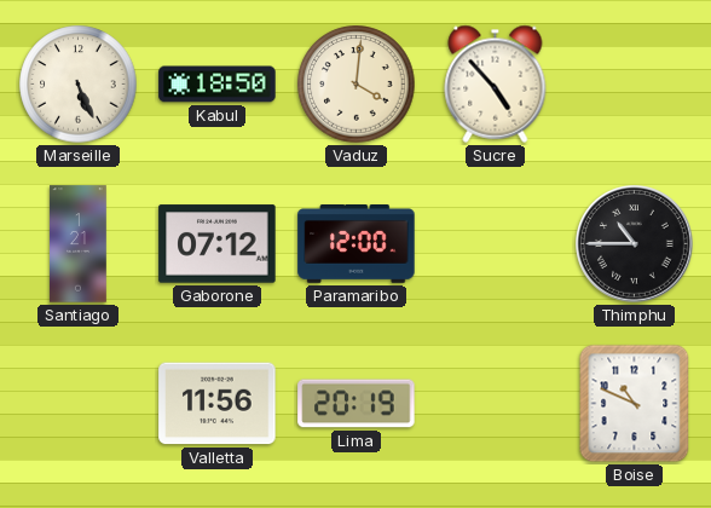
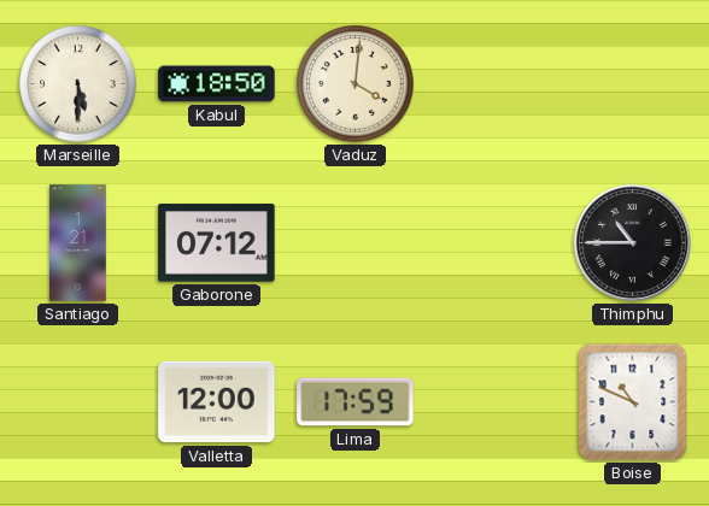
Marseille: 5:26 -> 5:30 (78, 84)
Sucre: 4:53 -> none (496, 83)
Paramaribo: 12:00 -> none (357, 244)
Valletta: 11:56 -> 12:00 (217, 402)
Lima: 20:19 -> 17:59 (356, 402)
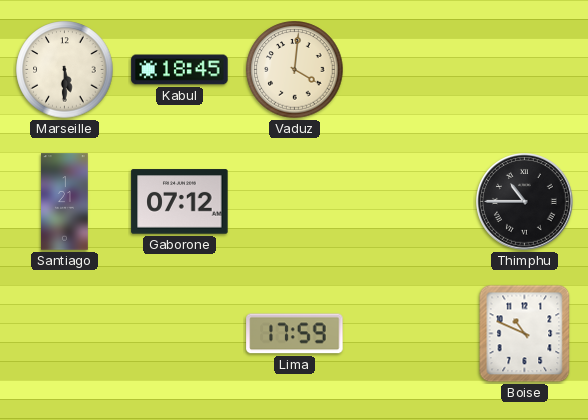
Kabul: 18:50 -> 18:45 (180, 70)
Valletta: 12:00 -> none (217, 402)
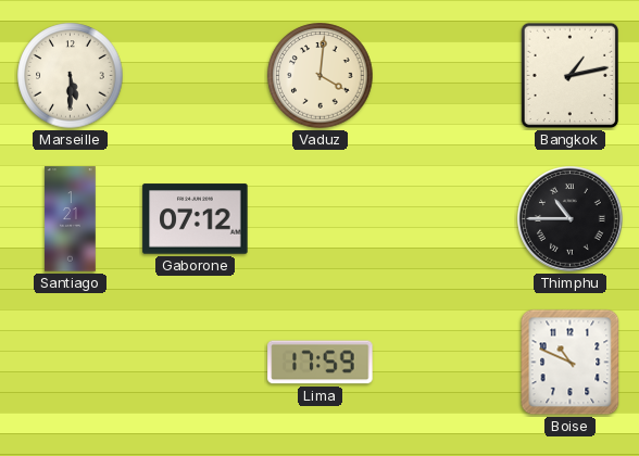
Kabul: 18:45 -> none (180, 70)
Bangkok: none -> 1:13 (571, 76)
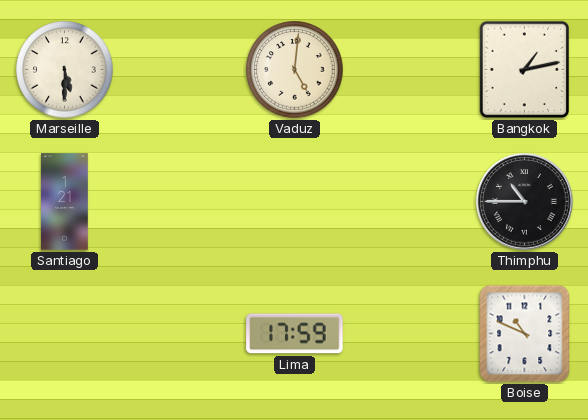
Vaduz: 4:01 -> 5:01 (295, 70)
Gaborone: 07:12 -> none (196, 219)
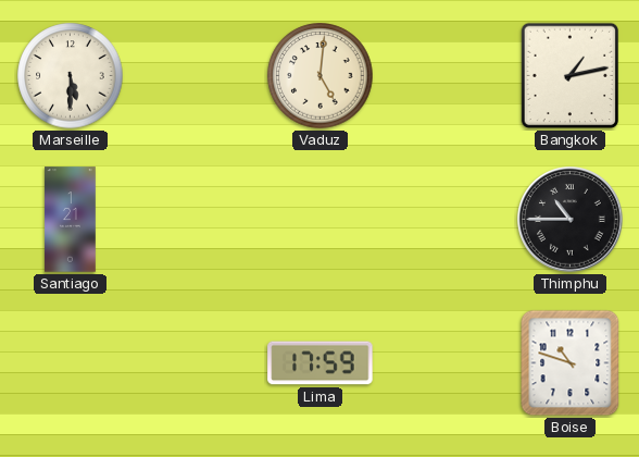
Boise: 10:49 -> 10:48 (571, 363)
